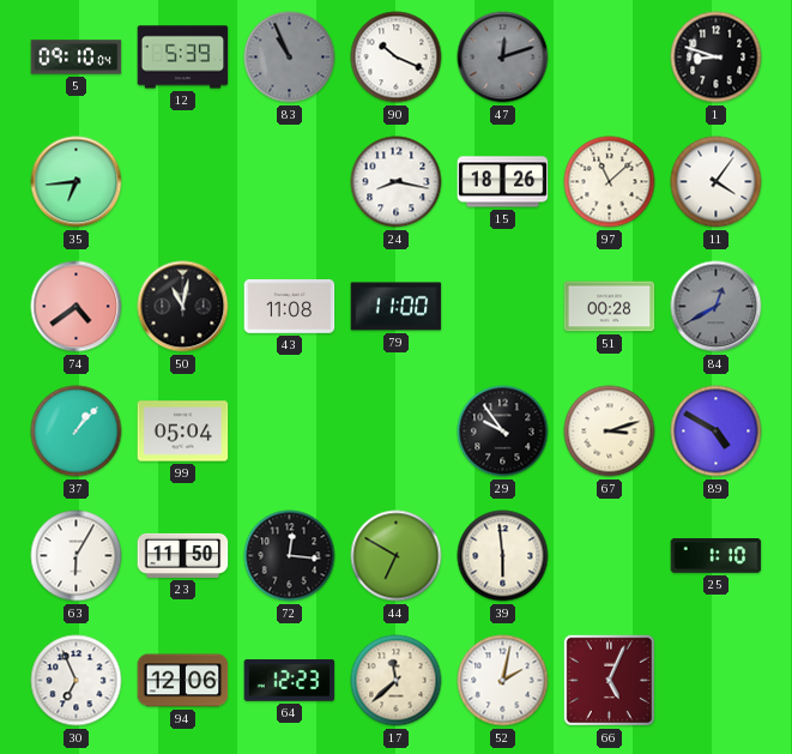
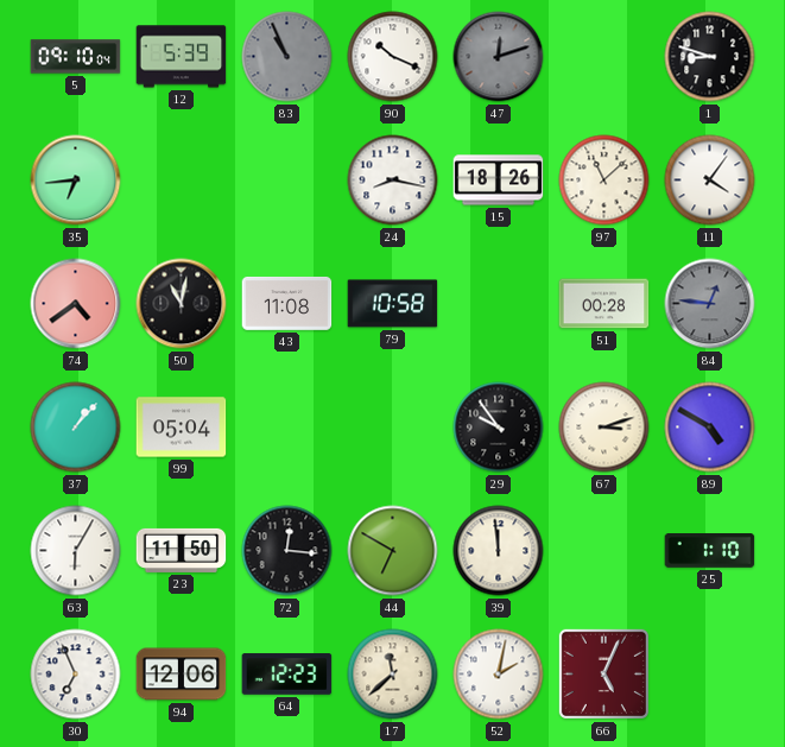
79: 11:00 -> 10:58 (393, 304)
84: 12:40 -> 12:46 (710, 304)
39: 5:59 -> 11:59 (499, 551)
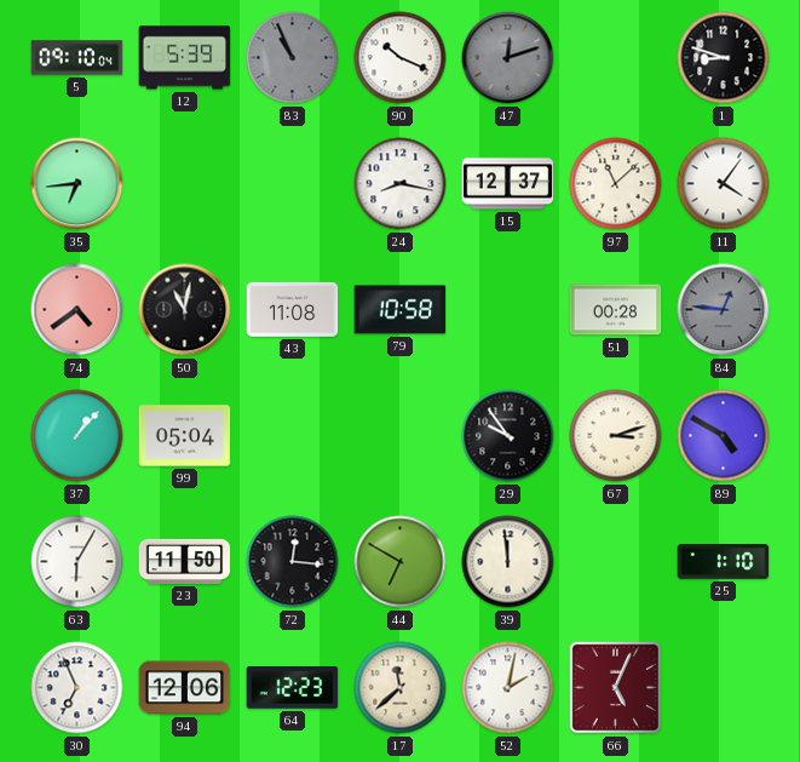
15: 18:26 -> 12:37 (508, 184)
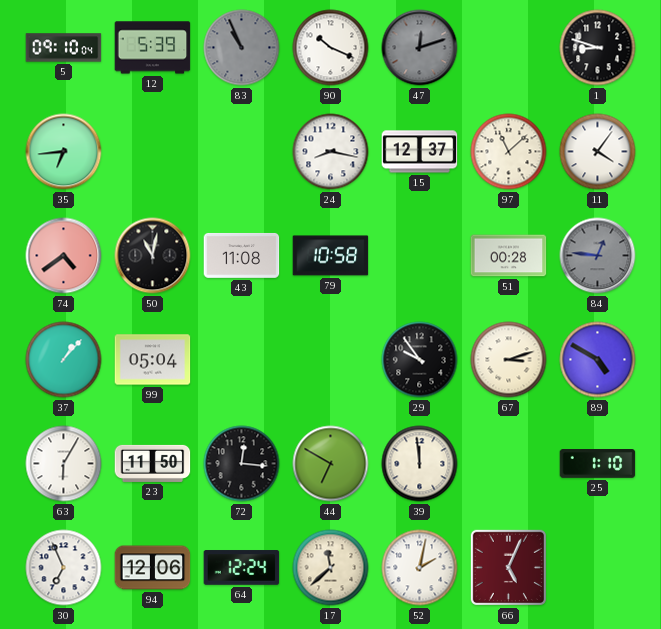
64: 12:23 -> 12:24 (242, 568)
